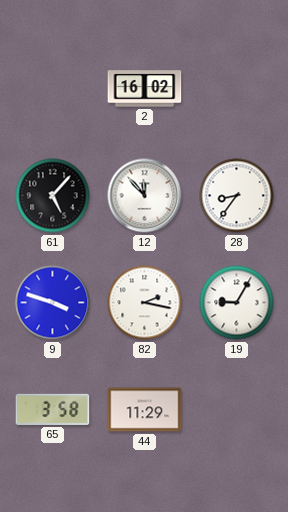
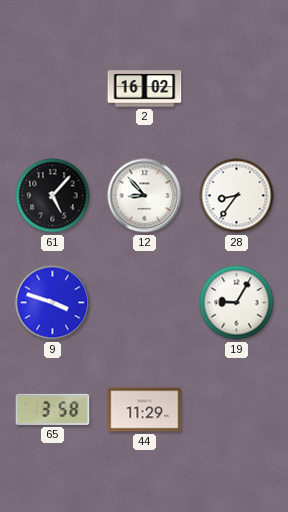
12: 11:53 -> 8:53 (145, 196)
82: 2:17 -> none (145, 303)
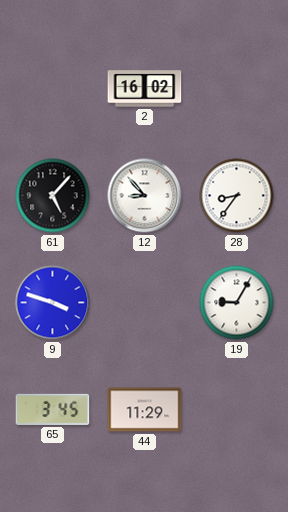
65: 3:58 -> 3:45 (53, 409)
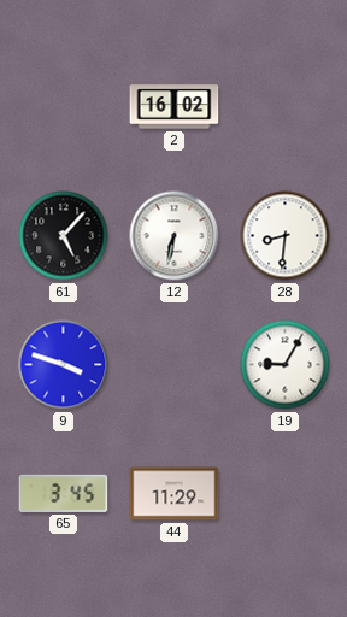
12: 8:53 -> 6:32 (175, 236)
28: 8:36 -> 8:31 (286, 236)
